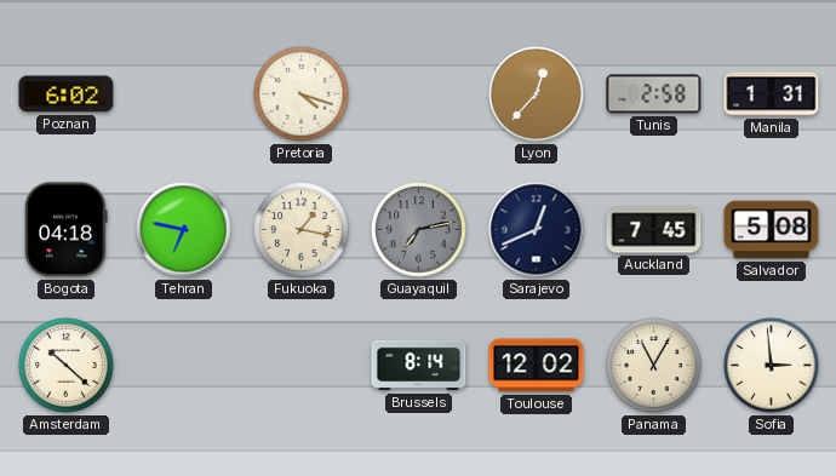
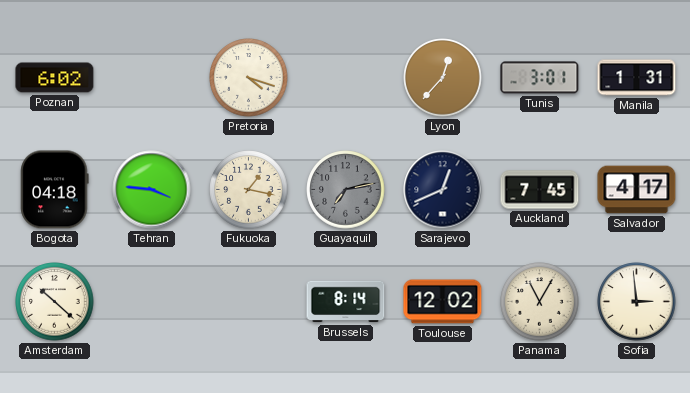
Tunis: 2:58 -> 3:01 (540, 78)
Tehran: 6:47 -> 3:46 (152, 190)
Salvador: 5:08 -> 4:17 (637, 190)
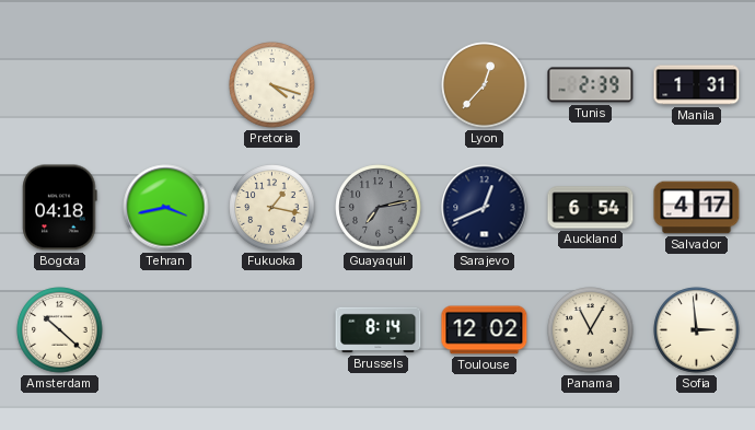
Poznan: 6:02 -> none (55, 78)
Tunis: 3:01 -> 2:39 (591, 85)
Tehran: 3:46 -> 3:43 (166, 208)
Auckland: 7:45 -> 6:54 (591, 208)
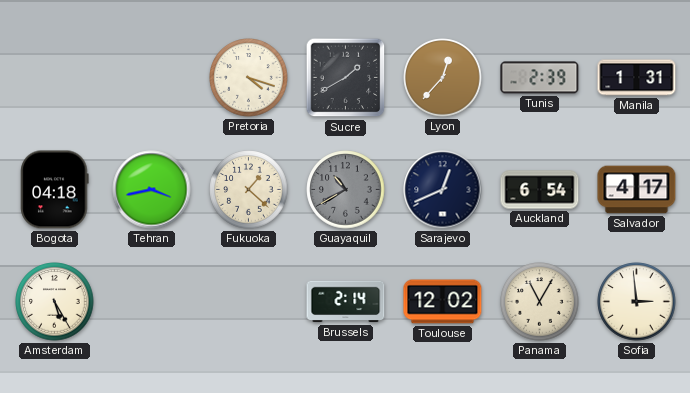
Sucre: none -> 1:40 (346, 78)
Fukuoka: 1:17 -> 1:22 (249, 190)
Guayaquil: 7:13 -> 10:40 (346, 190)
Amsterdam: 10:22 -> 5:25 (55, 302)
Brussels: 8:14 -> 2:14 (346, 302)
